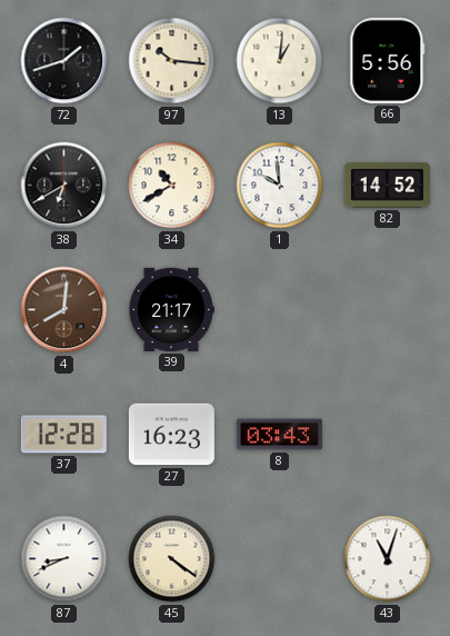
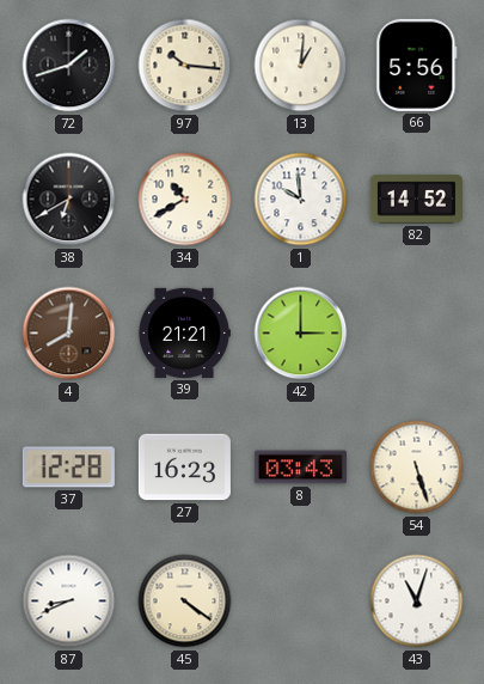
39: 21:17 -> 21:21 (184, 332)
42: none -> 3:00 (301, 334)
54: none -> 5:27 (417, 468)
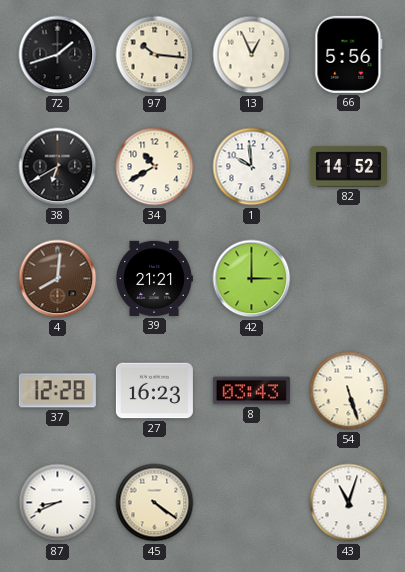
13: 1:01 -> 12:56 (252, 55)
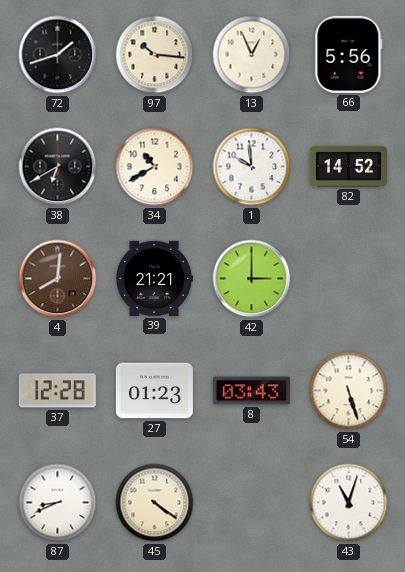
27: 16:23 -> 01:23 (154, 391)
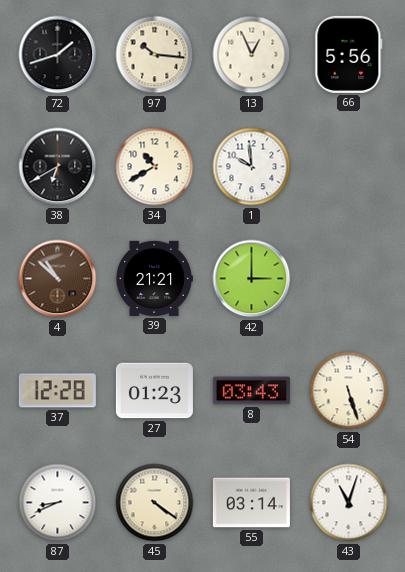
82: 14:52 -> none (348, 167)
4: 8:01 -> 10:52 (58, 279)
55: none -> 03:14 (251, 503)
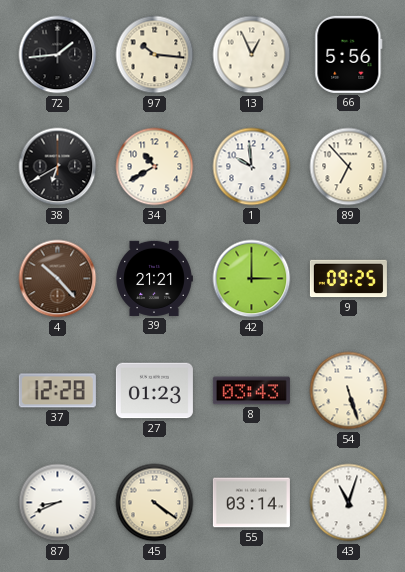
72: 1:42 -> 1:44 (58, 55)
89: none -> 6:53 (349, 167)
4: 10:52 -> 10:23 (58, 279)
9: none -> 09:25 (348, 279)
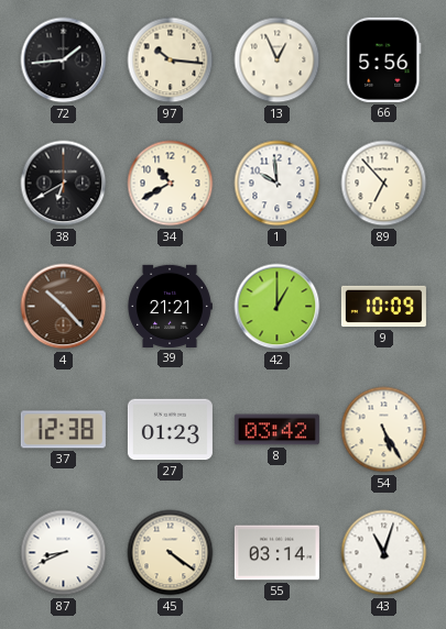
42: 3:00 -> 1:00 (278, 307)
9: 09:25 -> 10:09 (383, 307)
37: 12:28 -> 12:38 (63, 430)
8: 03:43 -> 03:42 (276, 430)
54: 5:27 -> 5:25 (384, 430)
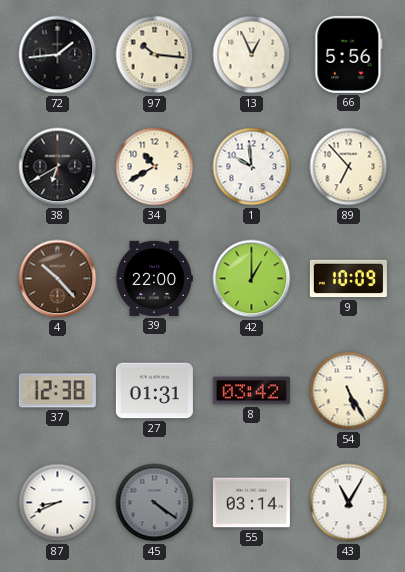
39: 21:21 -> 22:00 (154, 278)
27: 01:23 -> 01:31 (154, 391)
45 dial: cream -> grey (155, 503)
43: 11:03 -> 11:05 (349, 503)
